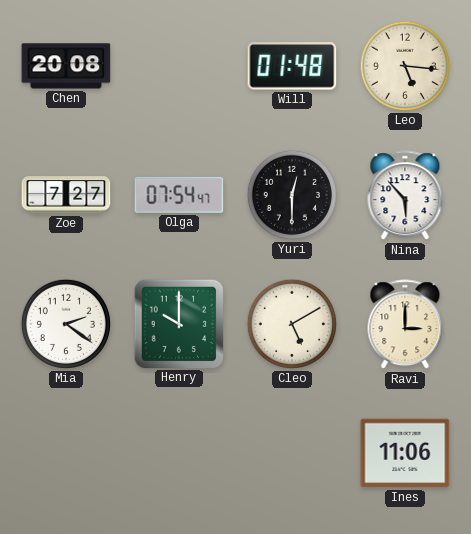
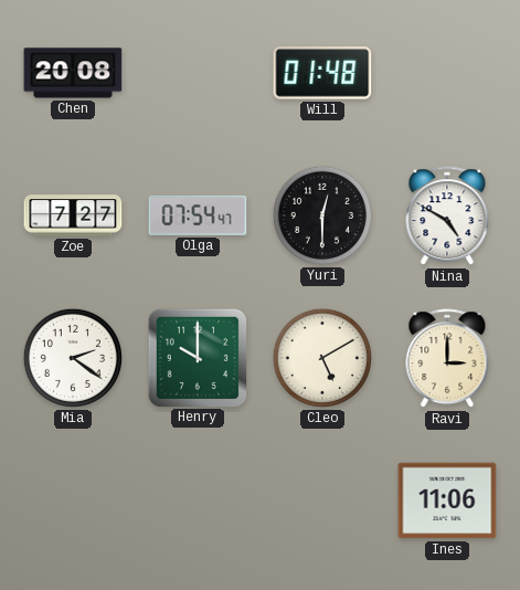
Leo: 5:16 -> none (405, 66)
Nina: 5:53 -> 4:50 (447, 217)
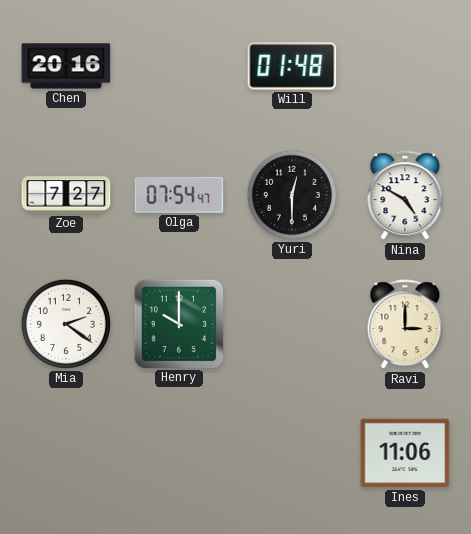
Chen: 20:08 -> 20:16 (66, 66)
Cleo: 5:10 -> none (322, 358)
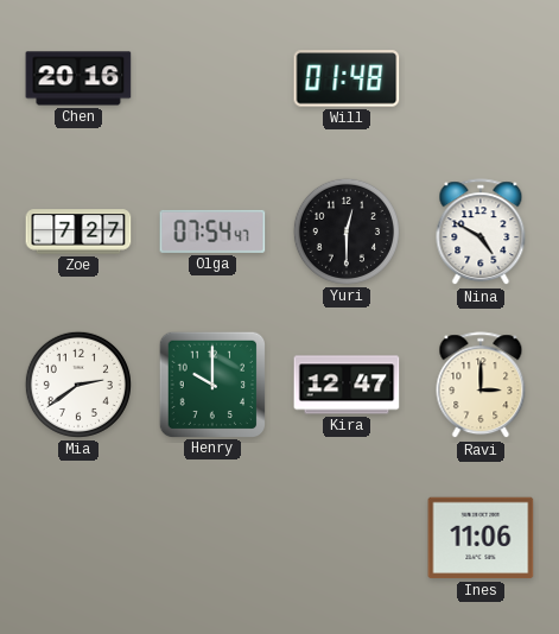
Mia: 2:21 -> 2:39 (78, 385)
Kira: none -> 12:47 (347, 385)
